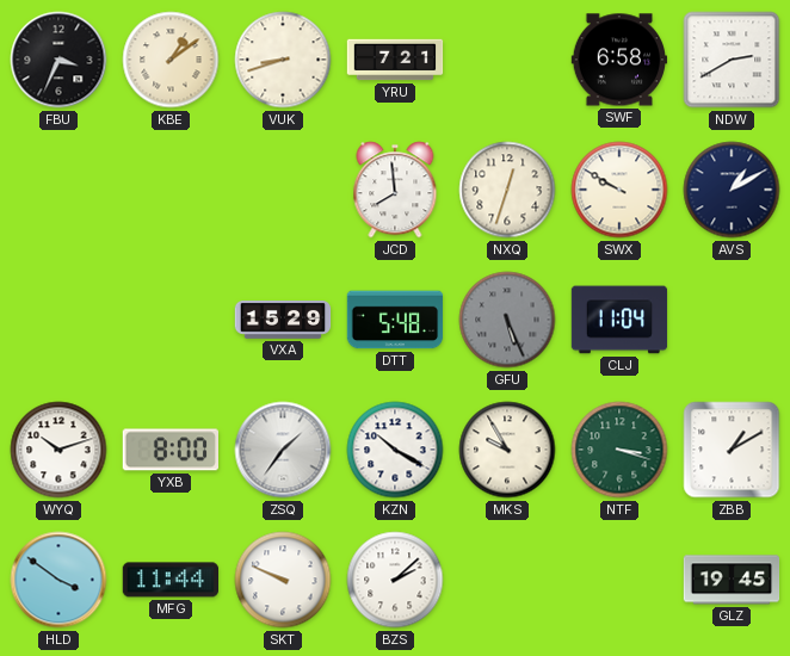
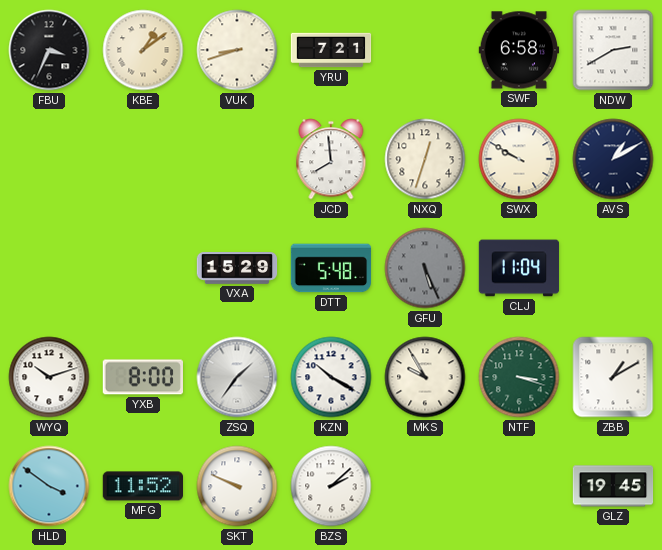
MFG: 11:44 -> 11:52 (142, 486)
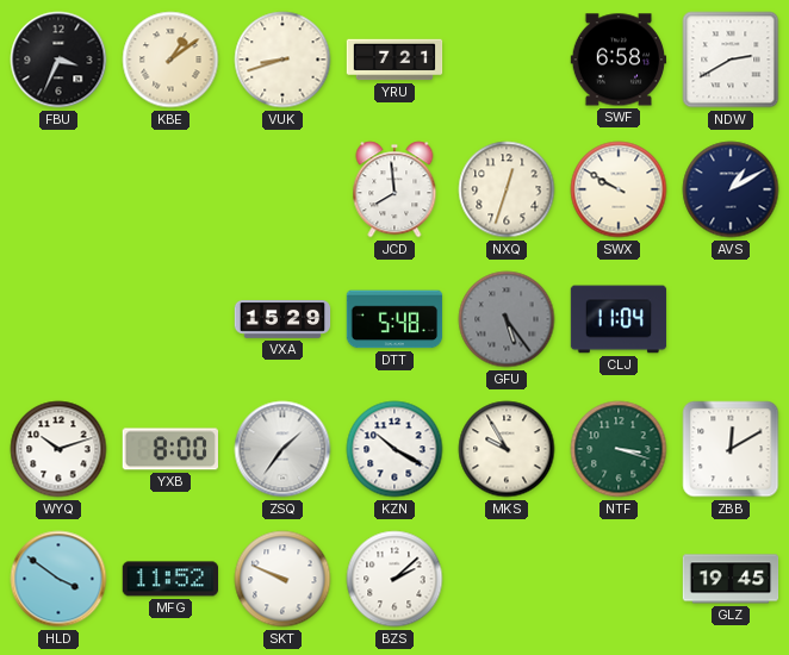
GFU: 5:26 -> 5:24 (507, 319)
ZBB: 1:10 -> 12:10 (731, 449)
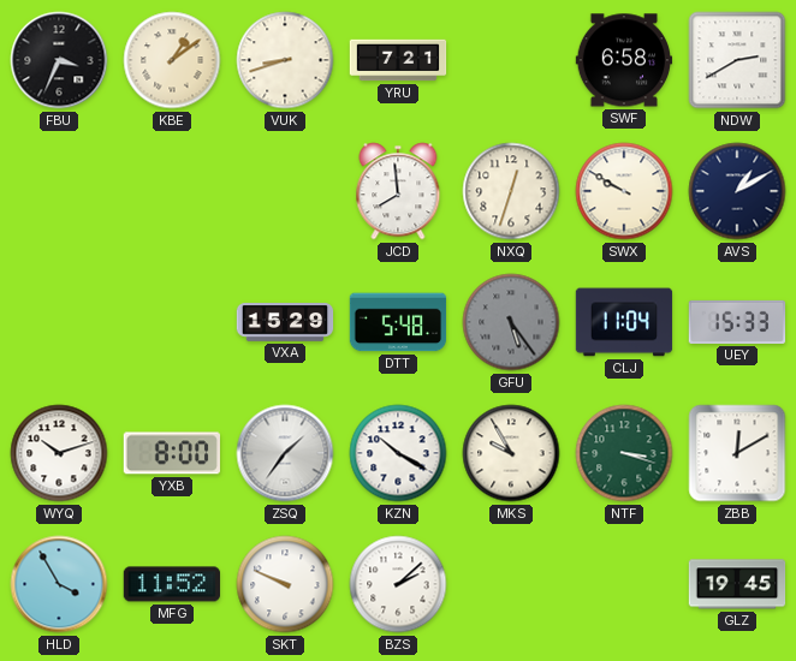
UEY: none -> 15:33 (737, 322)
HLD: 3:51 -> 3:55 (59, 584)
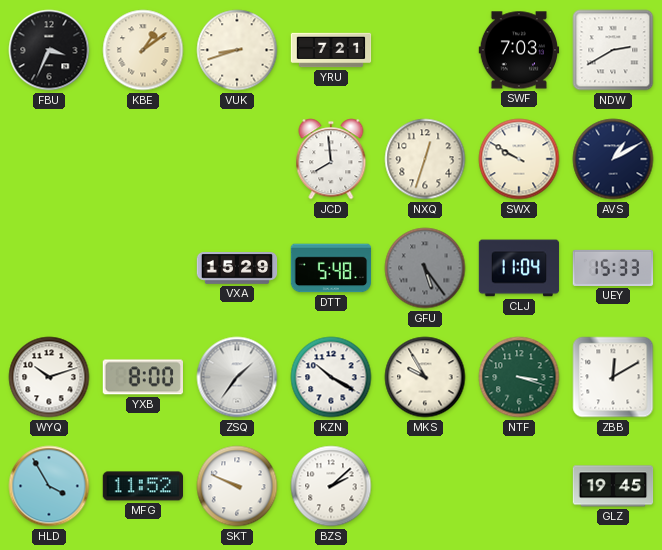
SWF: 6:58 -> 7:03 (519, 50)
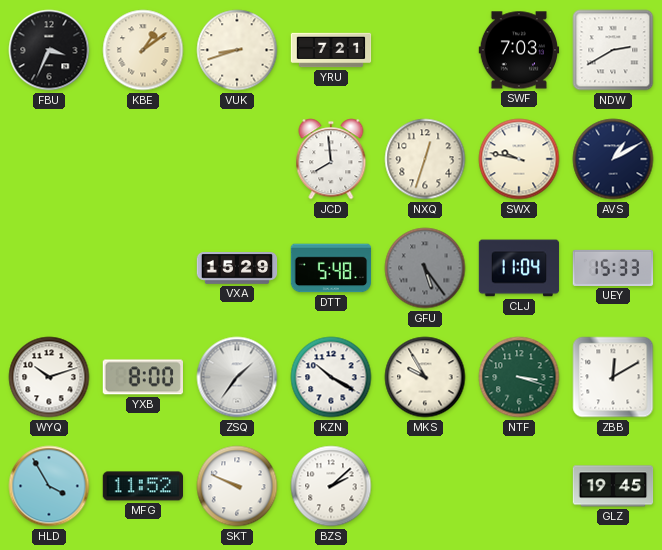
SWX: 9:50 -> 9:47 (519, 159)
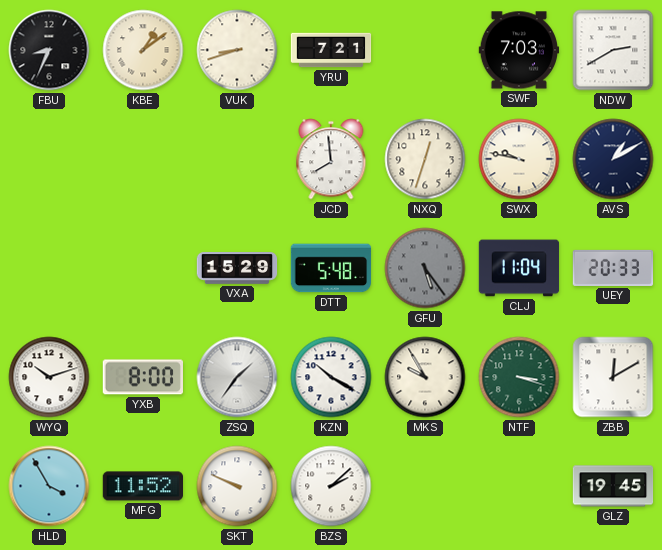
FBU: 3:34 -> 8:34 (49, 50)
UEY: 15:33 -> 20:33 (613, 268)
